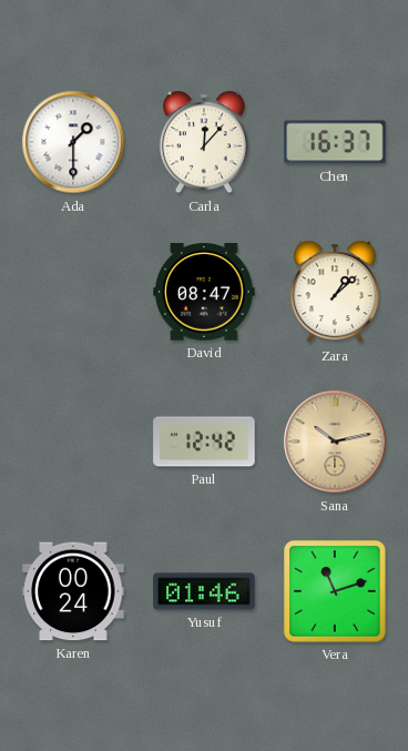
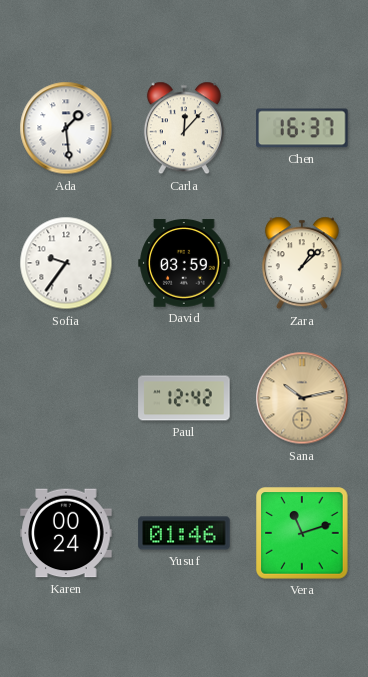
Ada: 1:30 -> 1:29 (66, 128)
Sofia: none -> 9:36 (66, 263)
David: 08:47 -> 03:59 (184, 263)
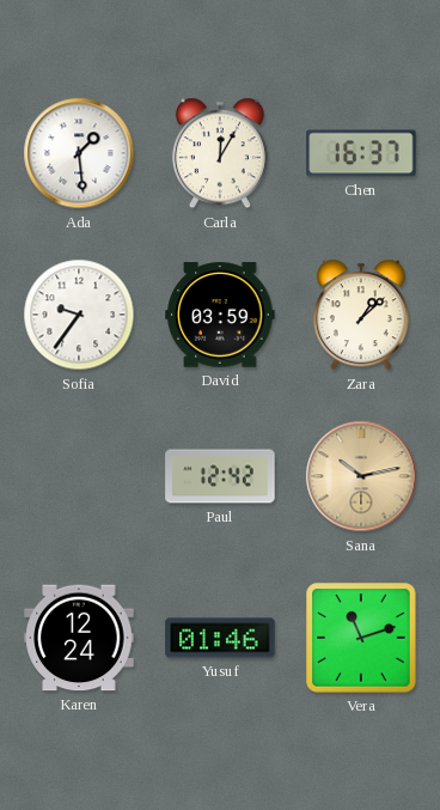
Carla: 12:07 -> 12:05 (220, 153)
Karen: 00:24 -> 12:24 (79, 638)
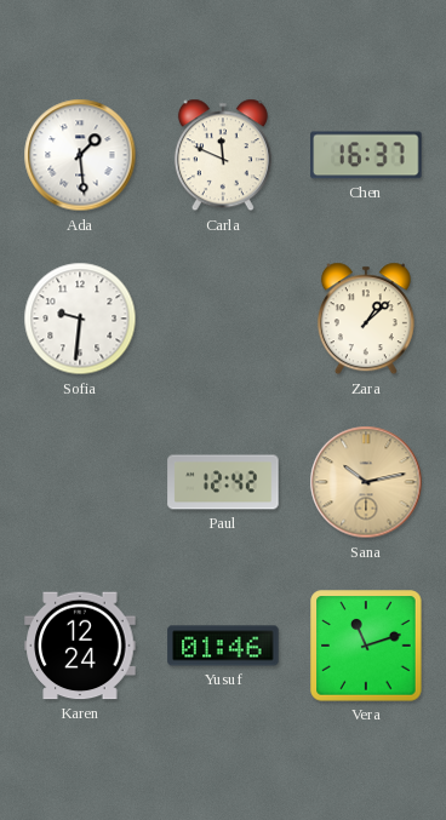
Carla: 12:05 -> 11:49 (223, 155)
Sofia: 9:36 -> 9:31 (80, 319)
David: 03:59 -> none (220, 315)
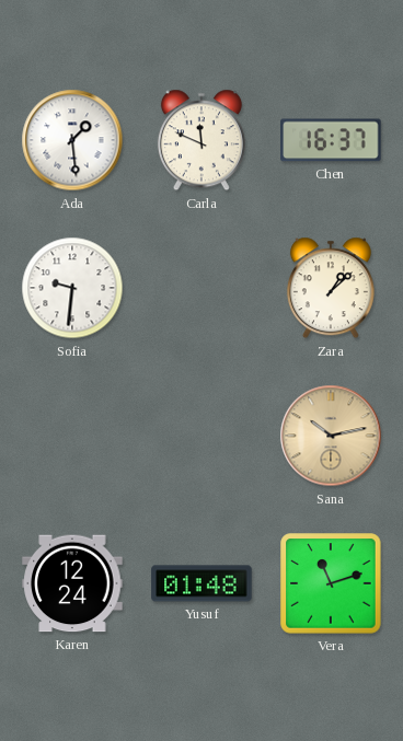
Paul: 12:42 -> none (223, 482)
Yusuf: 01:46 -> 01:48 (201, 583)
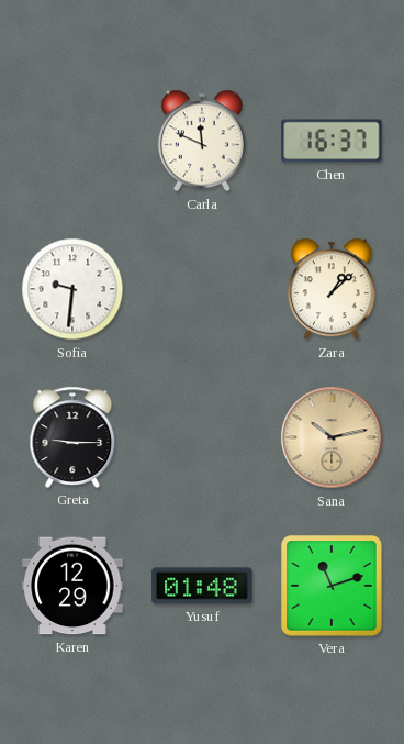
Ada: 1:29 -> none (72, 140)
Greta: none -> 9:15 (72, 437)
Karen: 12:24 -> 12:29 (72, 586)
